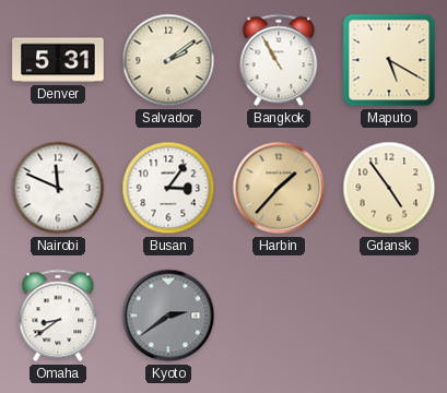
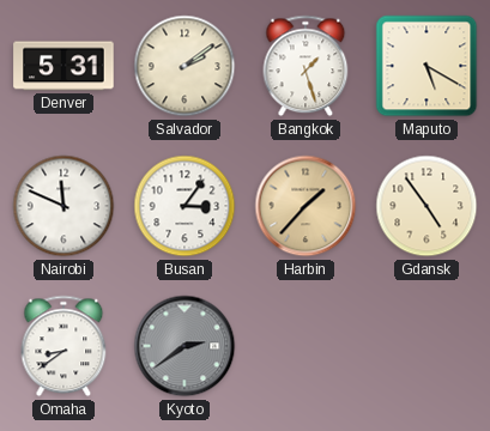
Bangkok: 10:55 -> 1:27 (306, 66)
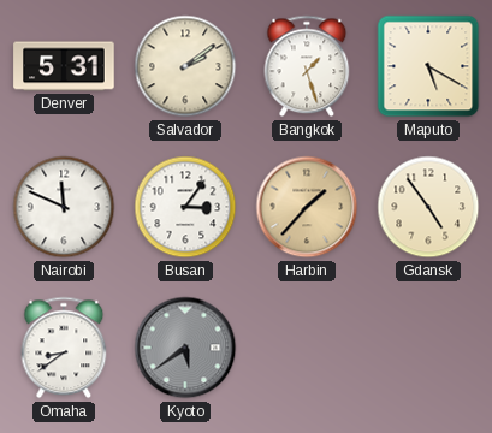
Kyoto: 2:39 -> 5:39 (185, 348)
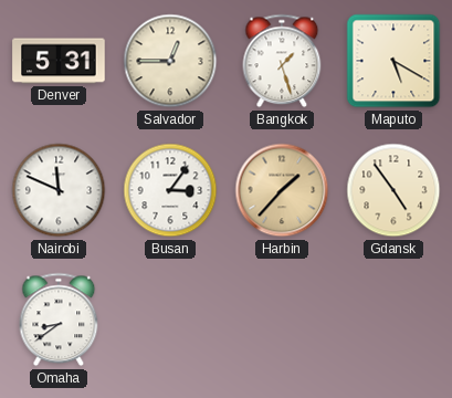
Salvador: 2:09 -> 12:45 (170, 61)
Kyoto: 5:39 -> none (185, 348)
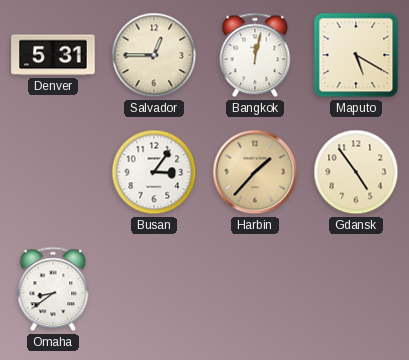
Bangkok: 1:27 -> 12:02 (255, 55)
Nairobi: 11:49 -> none (59, 190)
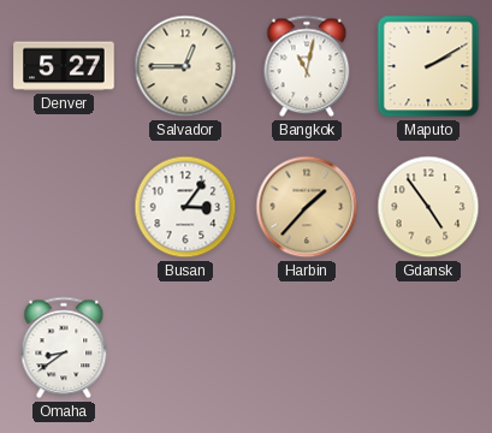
Denver: 5:31 -> 5:27 (64, 66)
Bangkok: 12:02 -> 11:02 (307, 66)
Maputo: 5:20 -> 2:10 (428, 66)
